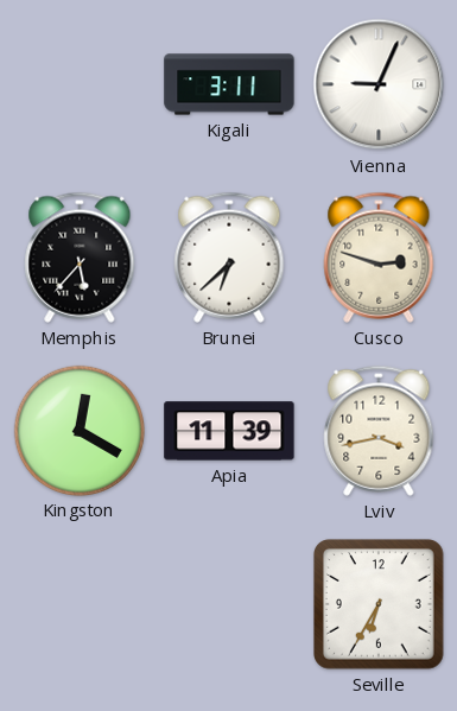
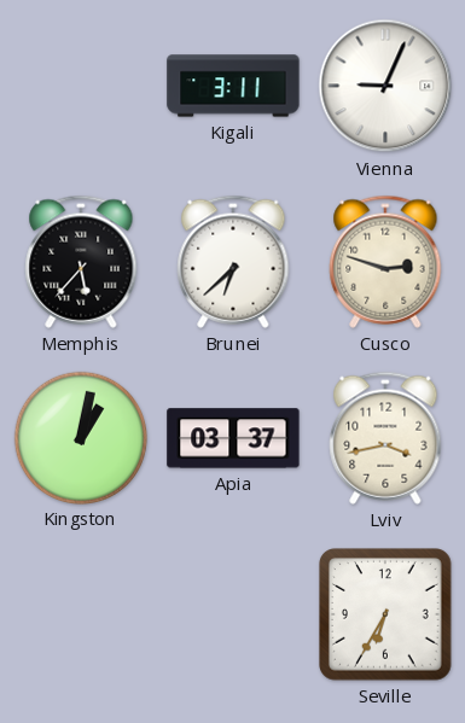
Kingston: 12:20 -> 1:02 (80, 437)
Apia: 11:39 -> 03:37 (233, 438)
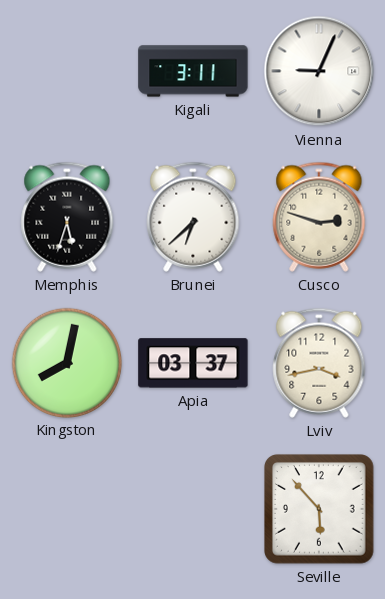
Memphis: 5:37 -> 5:33 (67, 217)
Kingston: 1:02 -> 8:02 (66, 362)
Seville: 6:35 -> 5:53 (320, 510)
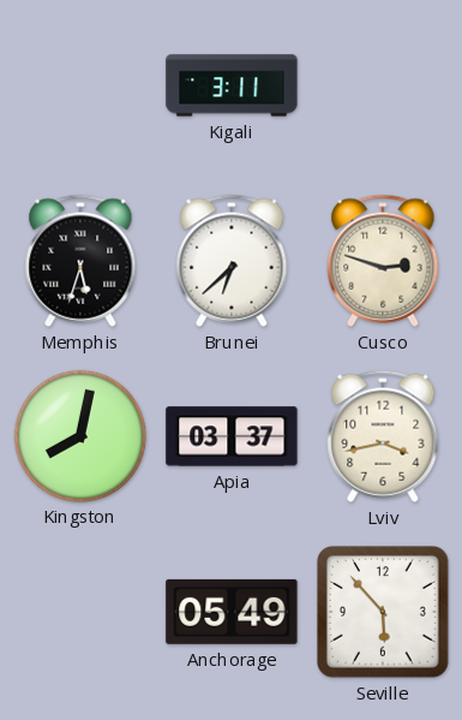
Vienna: 9:04 -> none (319, 71)
Anchorage: none -> 05:49 (232, 612)
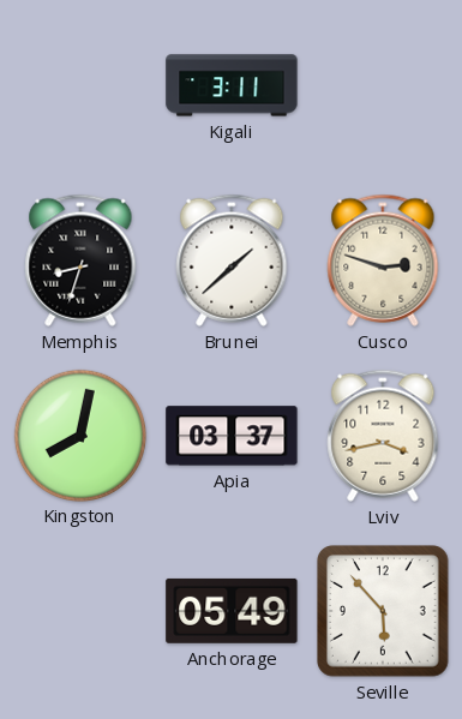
Memphis: 5:33 -> 8:33 (80, 260)
Brunei: 6:38 -> 1:38 (232, 260)
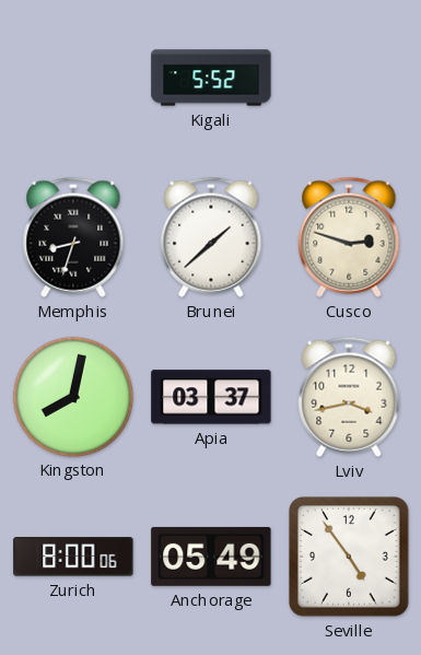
Kigali: 3:11 -> 5:52 (211, 78)
Zurich: none -> 8:00 (73, 557)
Seville: 5:53 -> 4:54 (350, 558)
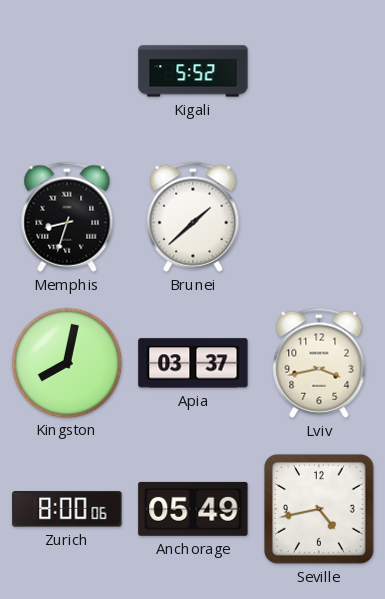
Cusco: 2:48 -> none (349, 237)
Seville: 4:54 -> 4:43 (320, 510)
